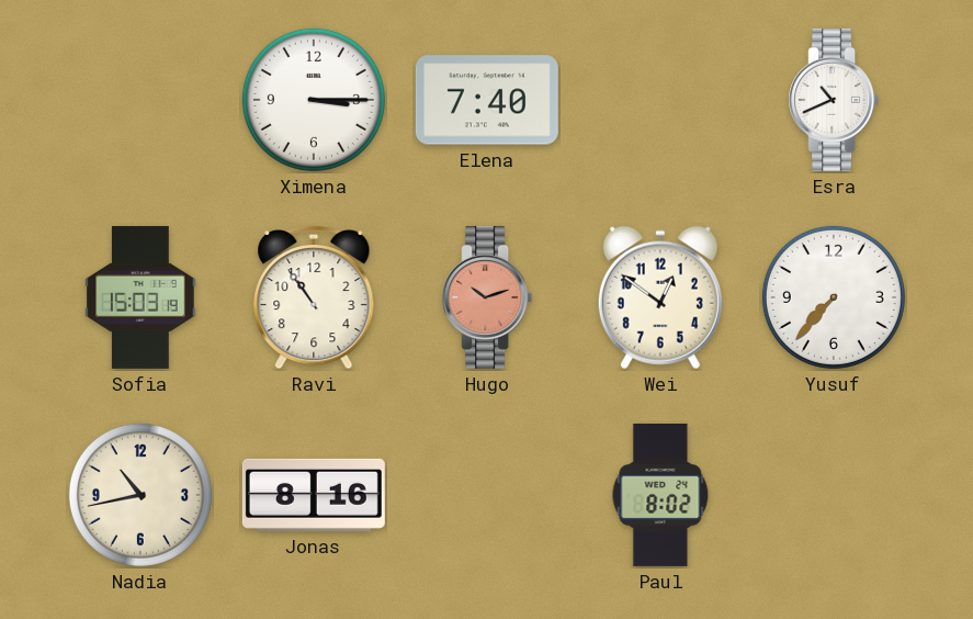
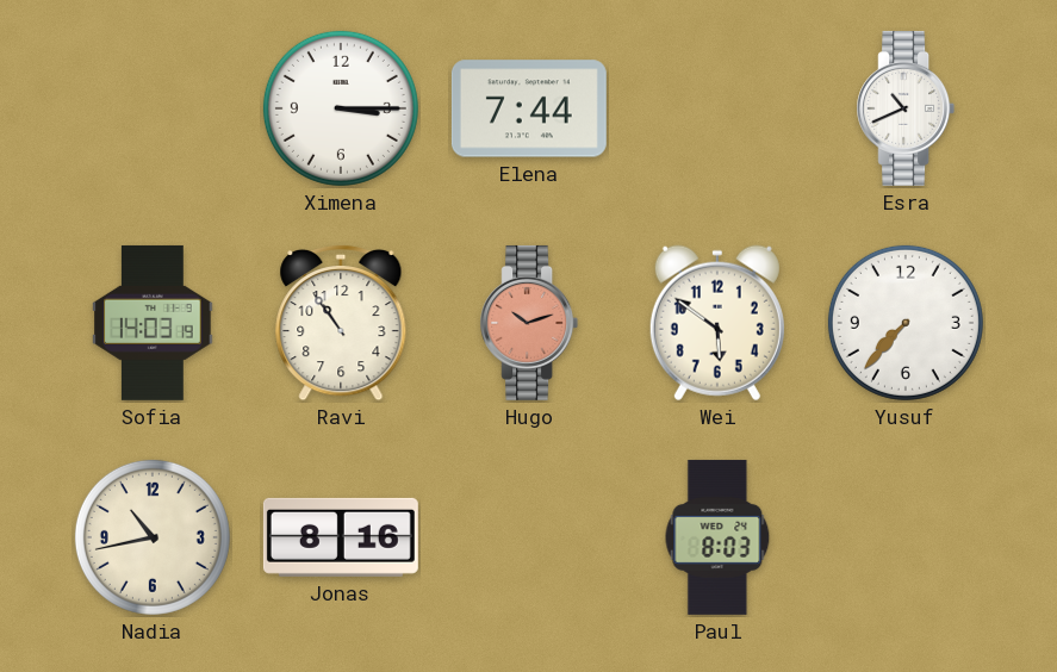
Elena: 7:40 -> 7:44 (529, 108)
Sofia: 15:03 -> 14:03 (153, 323)
Wei: 12:51 -> 5:51 (717, 323)
Paul: 8:02 -> 8:03 (717, 537)
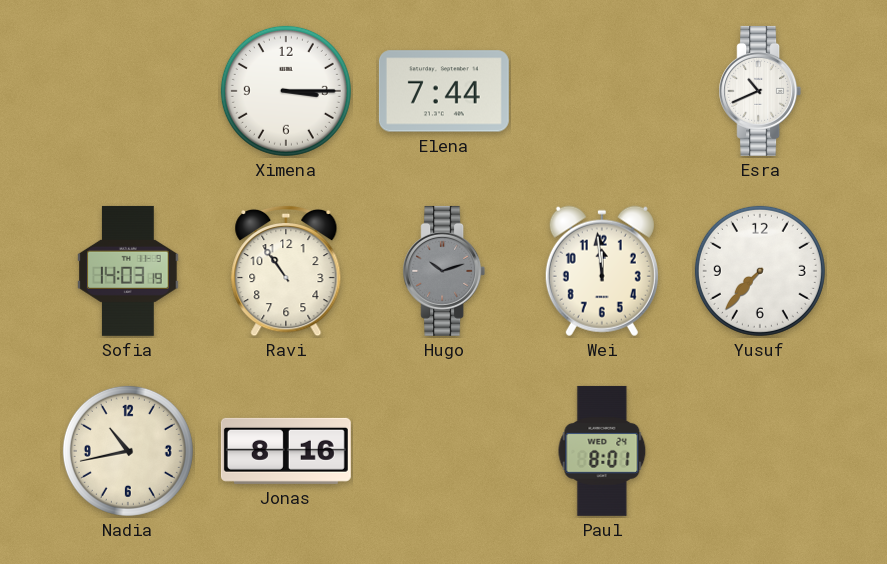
Hugo dial: salmon -> grey (444, 271)
Wei: 5:51 -> 11:59 (602, 271)
Paul: 8:03 -> 8:01 (602, 451)
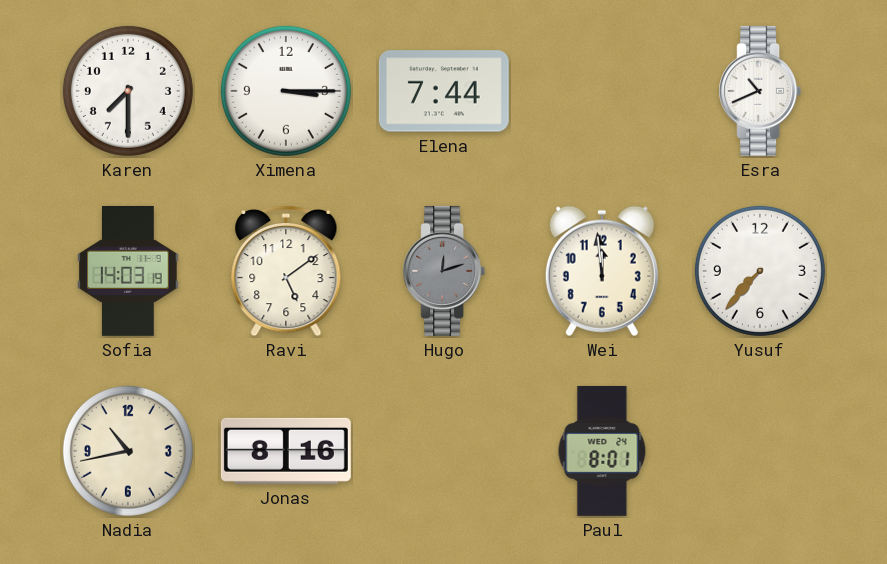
Karen: none -> 7:30 (128, 91)
Ravi: 10:54 -> 5:09 (286, 271)
Hugo: 10:12 -> 12:12 (444, 271)
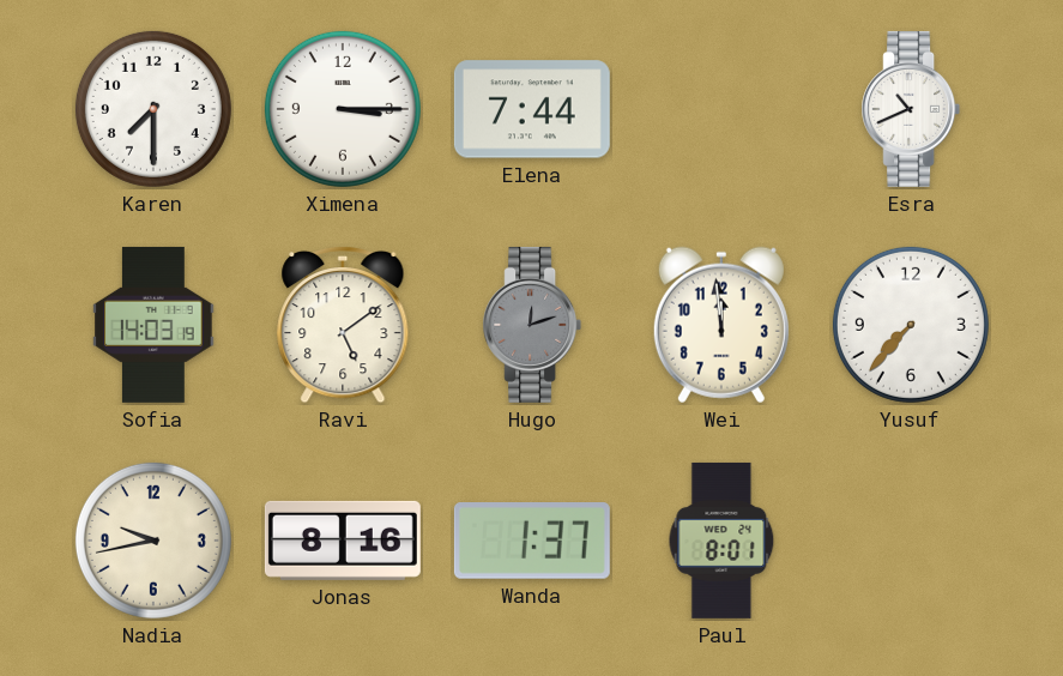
Nadia: 10:43 -> 9:43 (153, 541)
Wanda: none -> 1:37 (532, 542)
